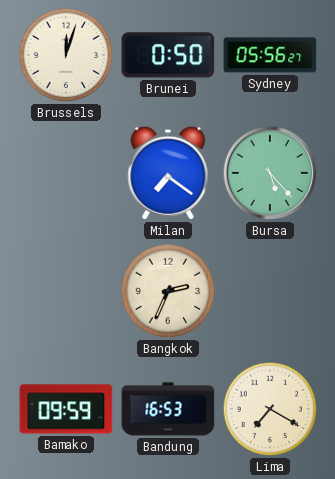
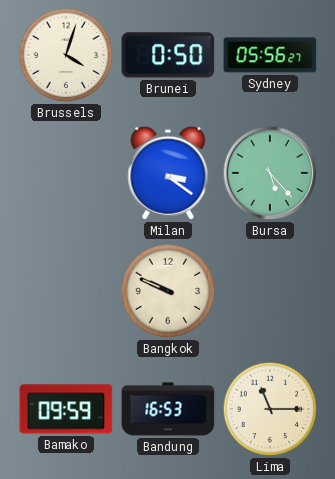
Brussels: 12:03 -> 4:03 (66, 55)
Milan: 7:21 -> 3:21 (168, 173)
Bangkok: 2:34 -> 9:49 (168, 291)
Lima: 7:20 -> 11:15 (270, 409)
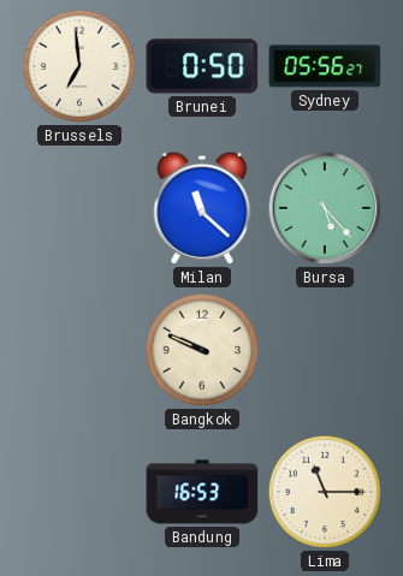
Brussels: 4:03 -> 6:59 (79, 66)
Milan: 3:21 -> 11:22 (202, 208)
Bamako: 09:59 -> none (66, 409)
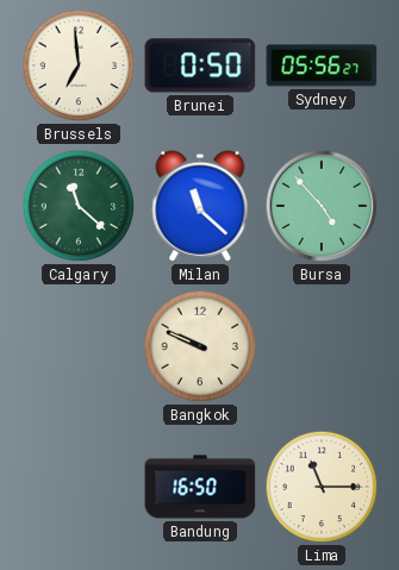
Calgary: none -> 11:22 (79, 206)
Bursa: 5:23 -> 4:53 (322, 206)
Bandung: 16:53 -> 16:50 (200, 487)
